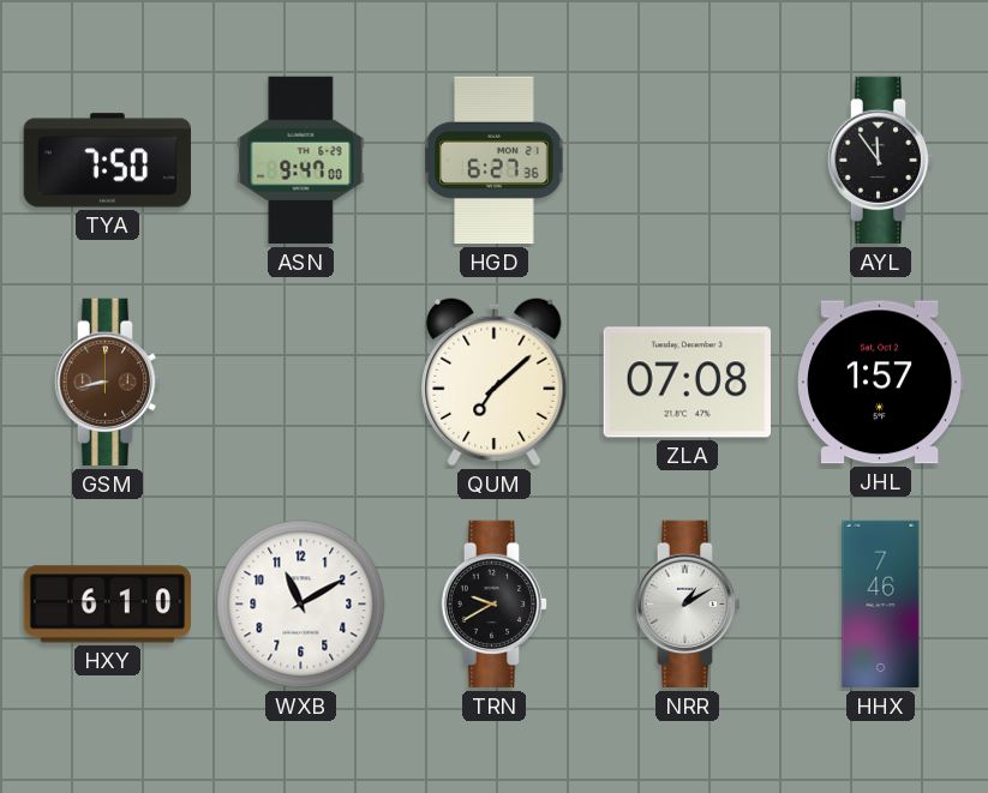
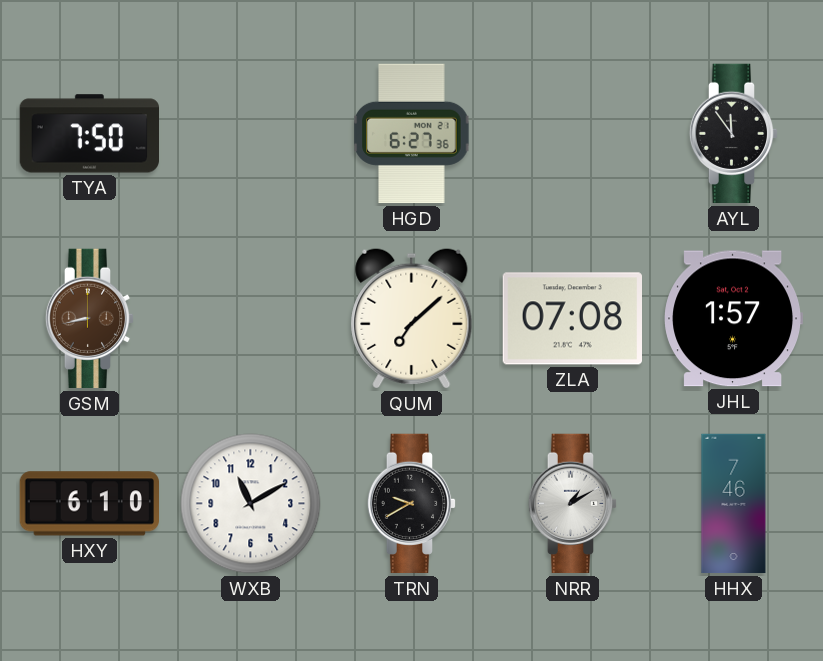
ASN: 9:47 -> none (301, 161)
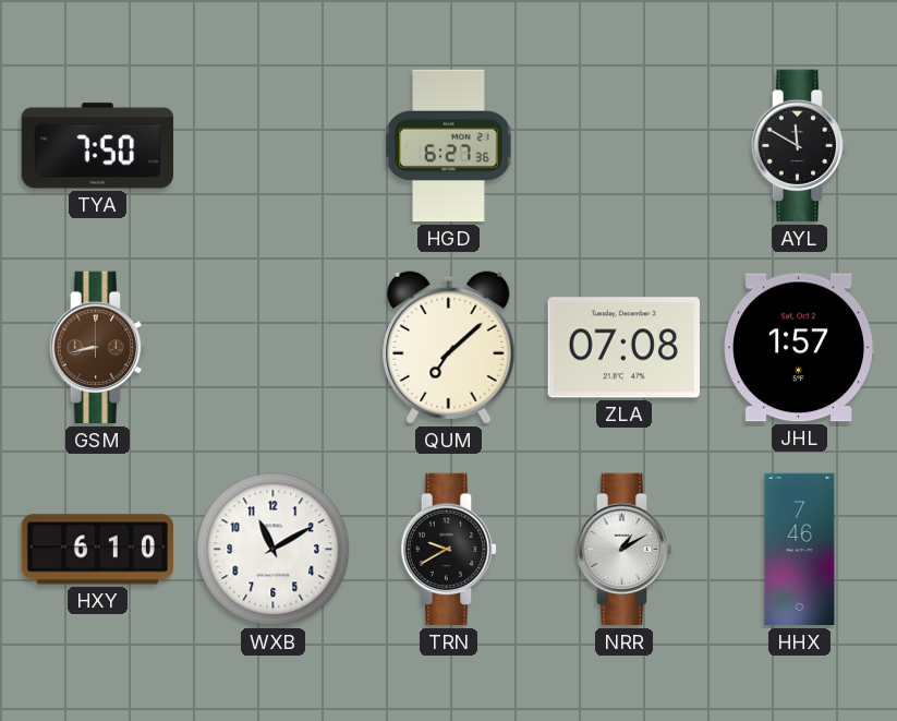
AYL: 11:54 -> 11:50 (800, 146)
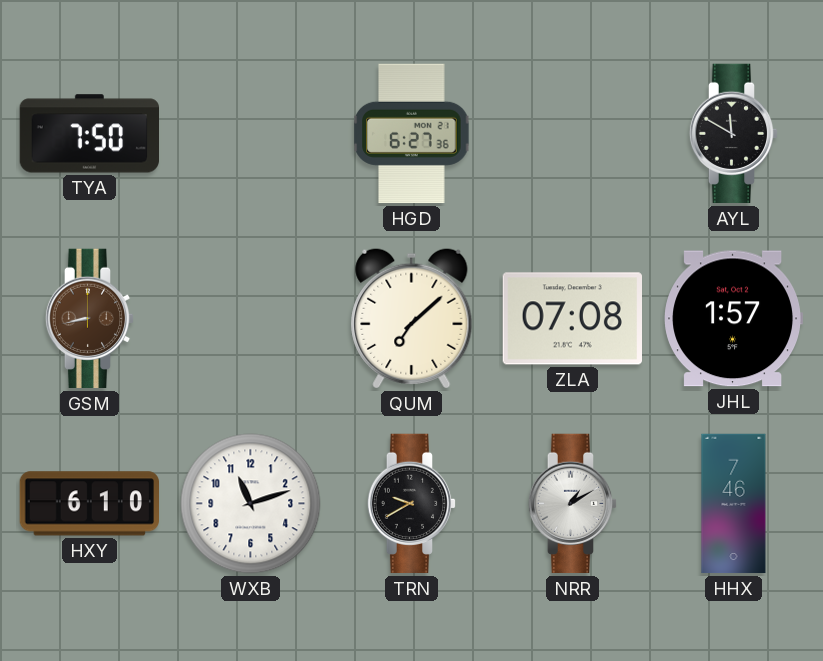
WXB: 11:10 -> 11:12 (251, 504)
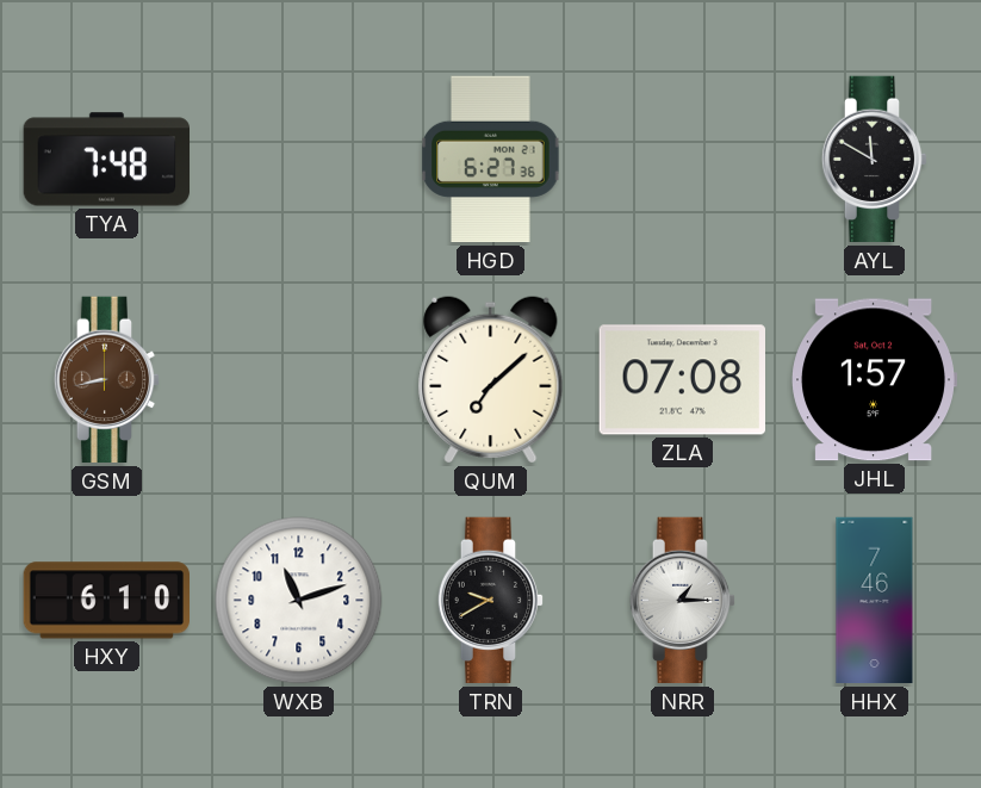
TYA: 7:50 -> 7:48 (106, 160)
NRR: 1:10 -> 1:15 (683, 601)
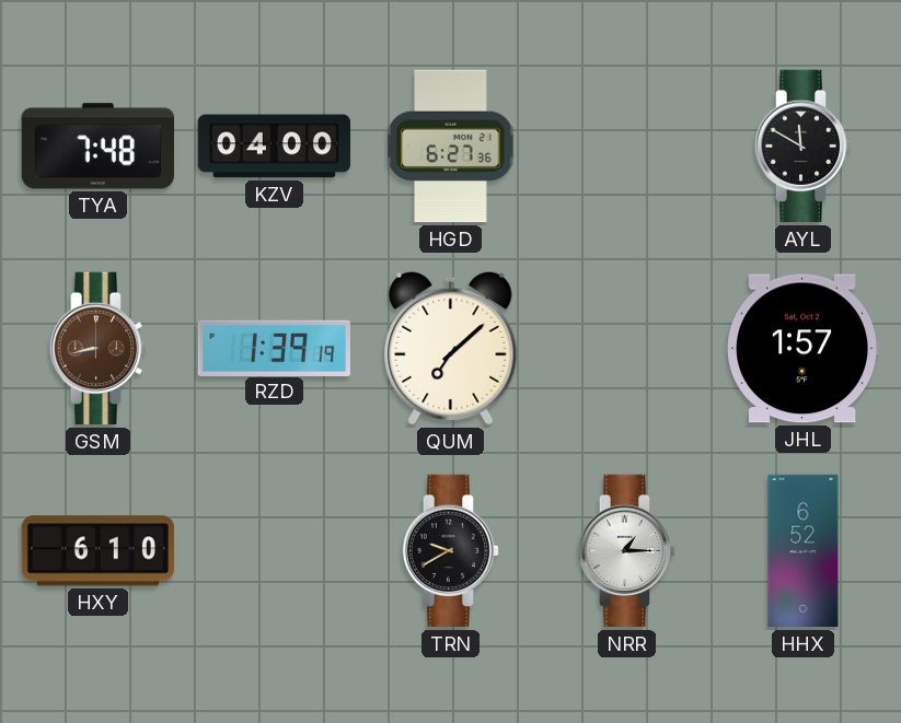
KZV: none -> 04:00 (275, 147)
RZD: none -> 1:39 (274, 348)
ZLA: 07:08 -> none (682, 380)
WXB: 11:12 -> none (299, 601)
HHX: 7:46 -> 6:52 (804, 551)
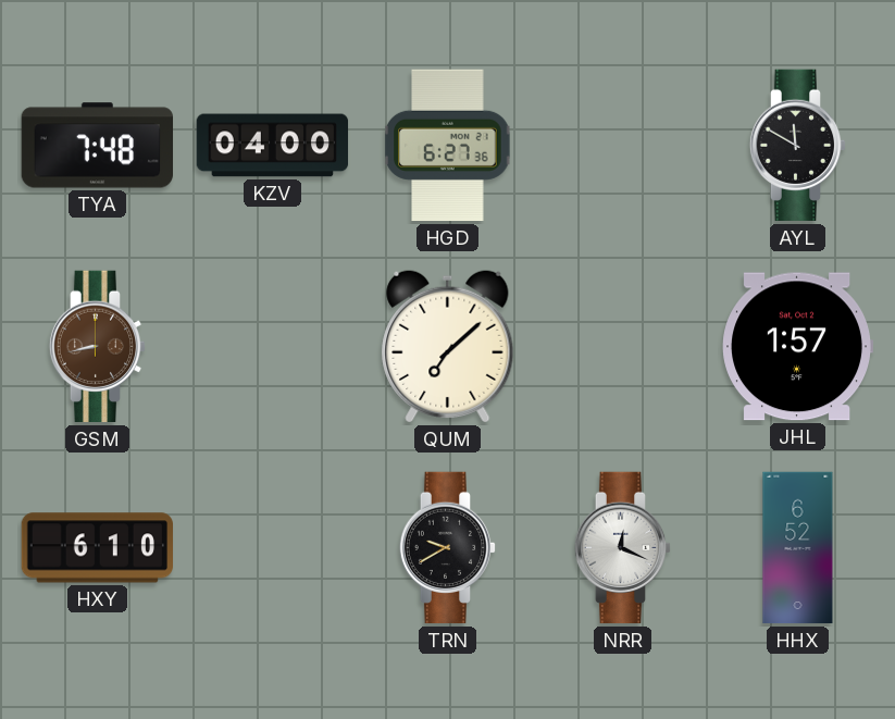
RZD: 1:39 -> none (274, 348)
NRR: 1:15 -> 12:19 (623, 548)
